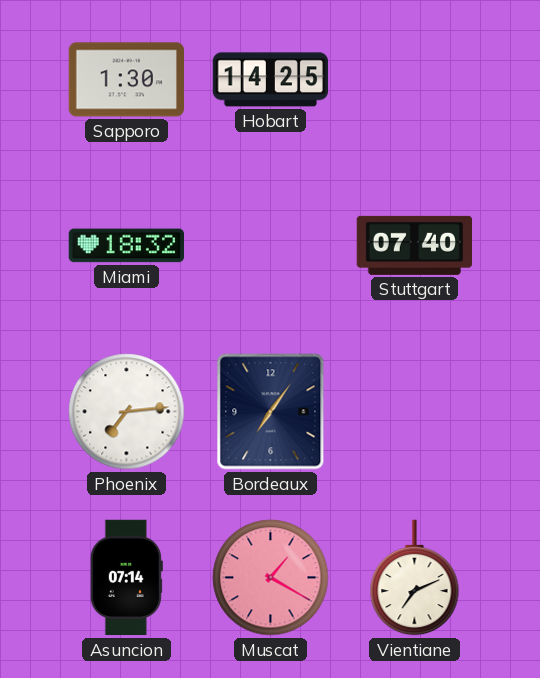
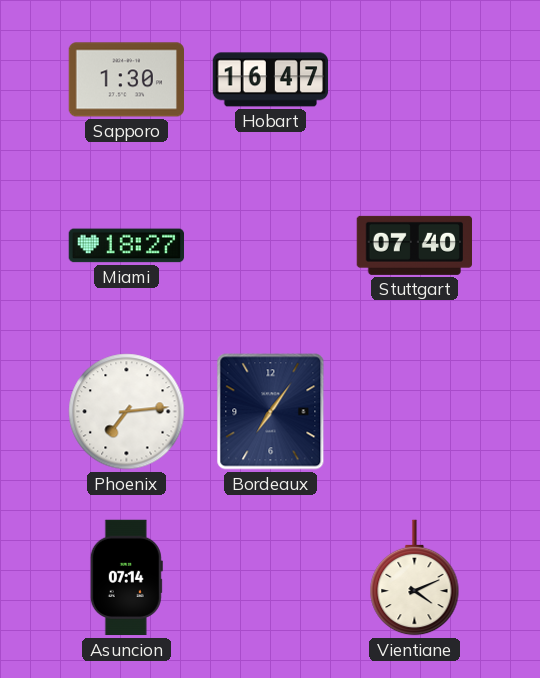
Hobart: 14:25 -> 16:47 (271, 80)
Miami: 18:32 -> 18:27 (126, 246)
Muscat: 1:20 -> none (271, 578)
Vientiane: 7:11 -> 4:11 (415, 578)
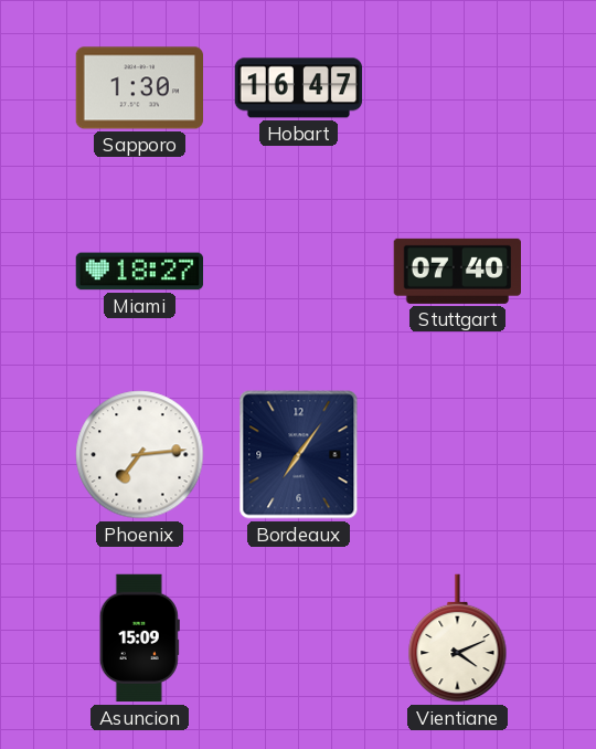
Asuncion: 07:14 -> 15:09 (139, 639)
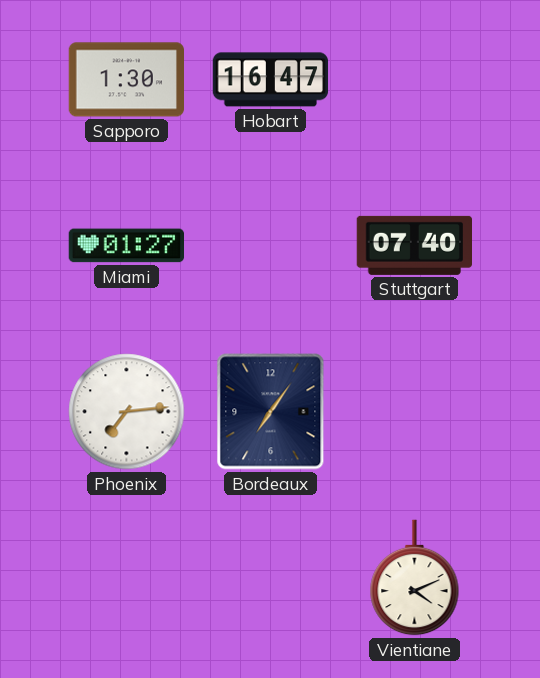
Miami: 18:27 -> 01:27 (126, 246)
Asuncion: 15:09 -> none (139, 639)
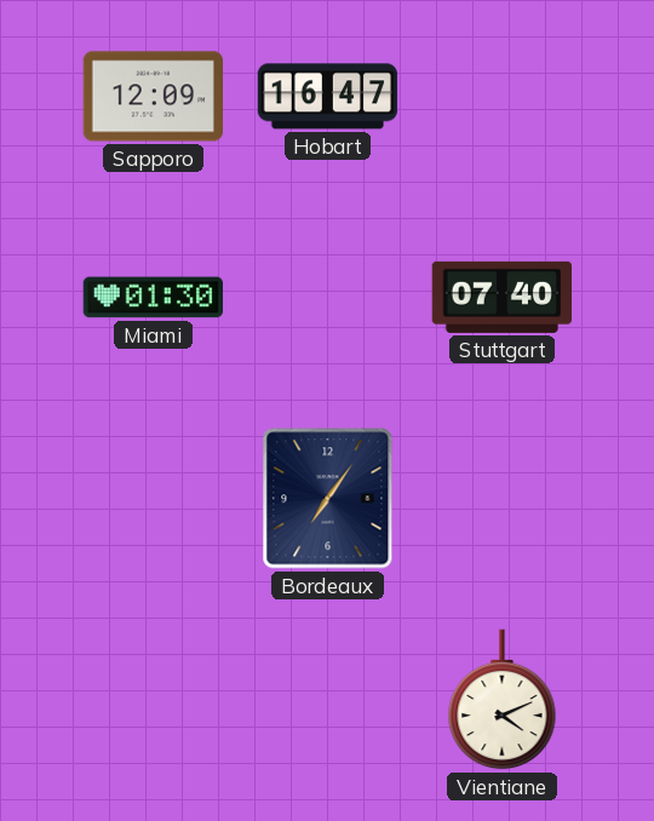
Sapporo: 1:30 -> 12:09 (153, 97)
Miami: 01:27 -> 01:30 (153, 298)
Phoenix: 7:14 -> none (127, 412)
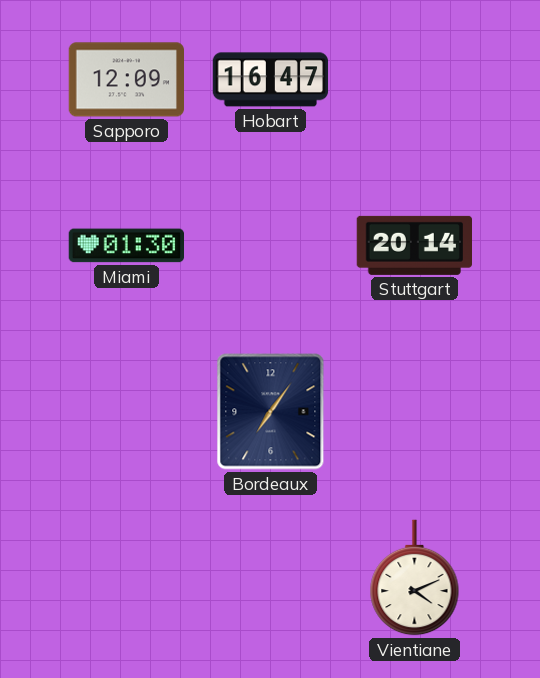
Stuttgart: 07:40 -> 20:14 (415, 245)
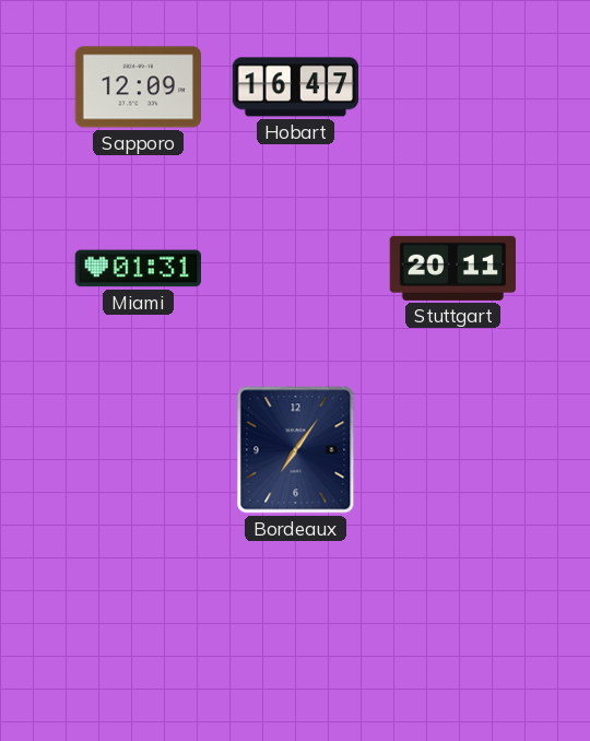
Miami: 01:30 -> 01:31 (138, 269)
Stuttgart: 20:14 -> 20:11 (453, 268)
Vientiane: 4:11 -> none (415, 578)
